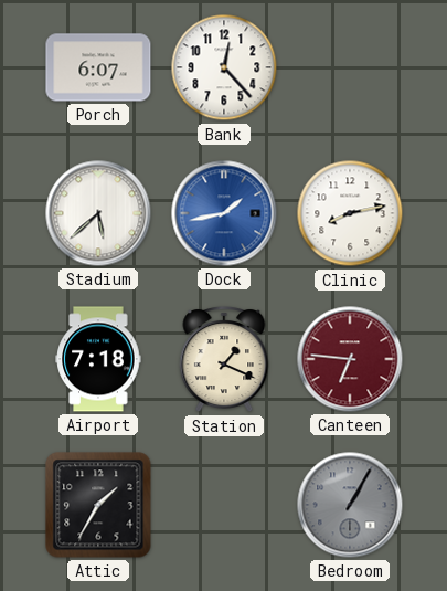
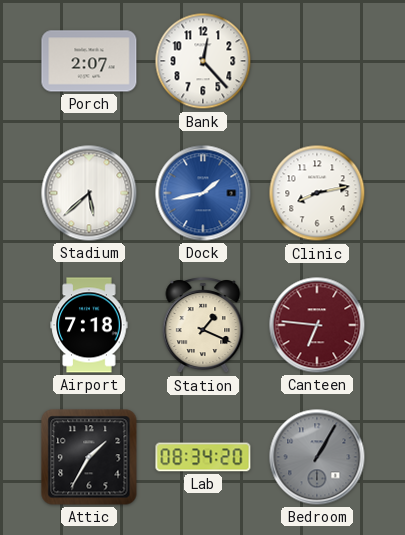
Porch: 6:07 -> 2:07 (89, 61)
Lab: none -> 08:34 (203, 457)
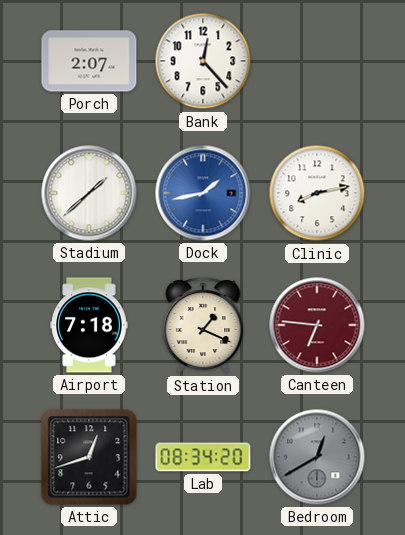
Stadium: 5:38 -> 1:38 (89, 193)
Attic: 1:35 -> 12:42 (89, 457)
Bedroom: 1:05 -> 12:40 (317, 457)
